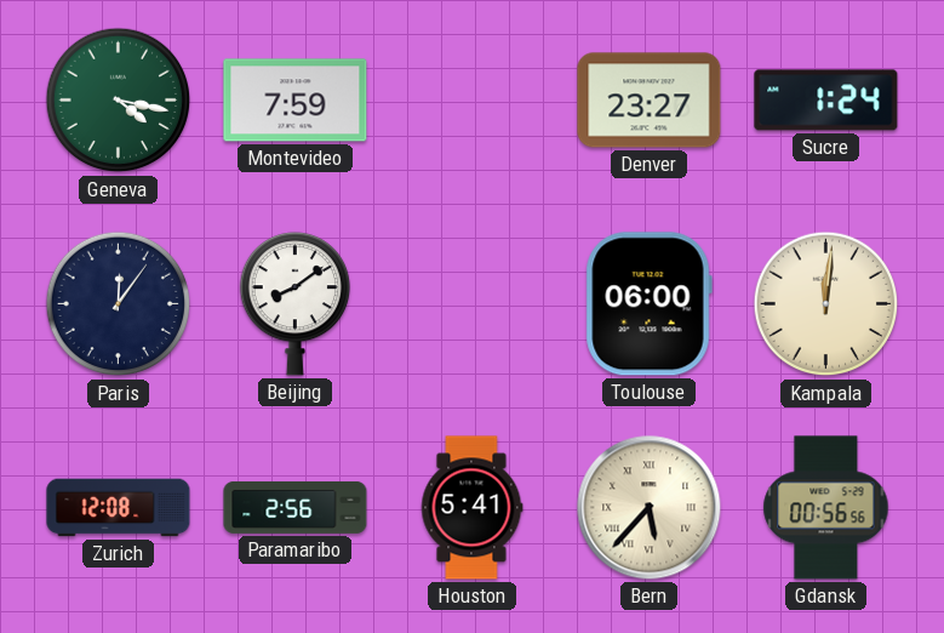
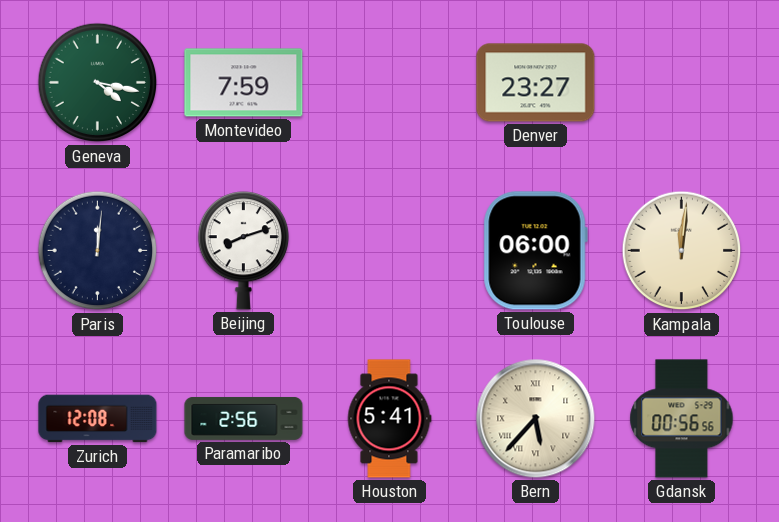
Sucre: 1:24 -> none (826, 101)
Paris: 12:06 -> 12:01 (98, 251)
Beijing: 8:09 -> 8:12 (243, 251)
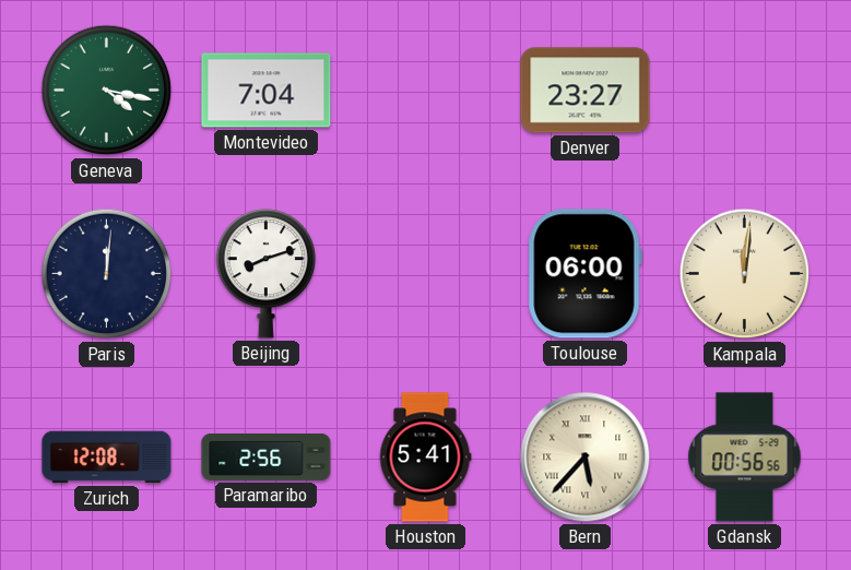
Montevideo: 7:59 -> 7:04 (267, 91)
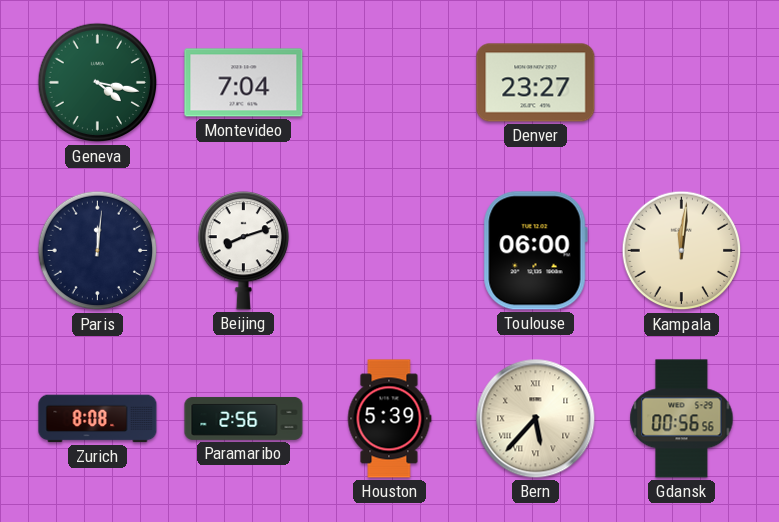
Zurich: 12:08 -> 8:08 (98, 419)
Houston: 5:41 -> 5:39 (389, 419)
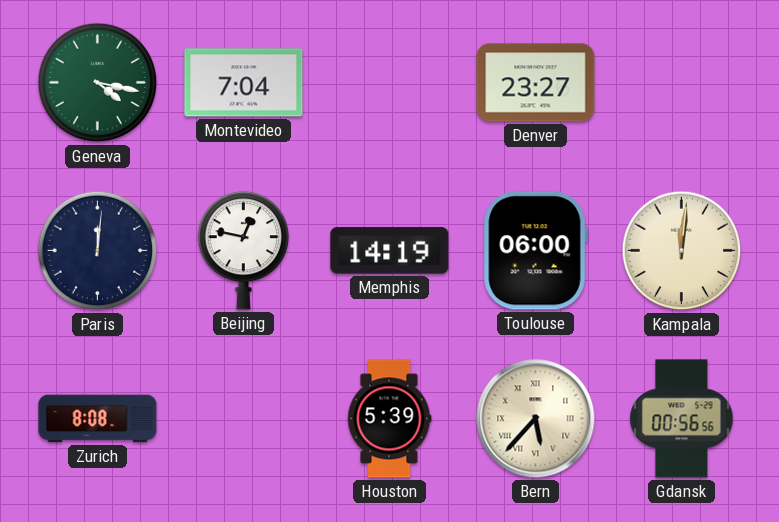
Beijing: 8:12 -> 12:47 (243, 251)
Memphis: none -> 14:19 (390, 251)
Paramaribo: 2:56 -> none (244, 418)
